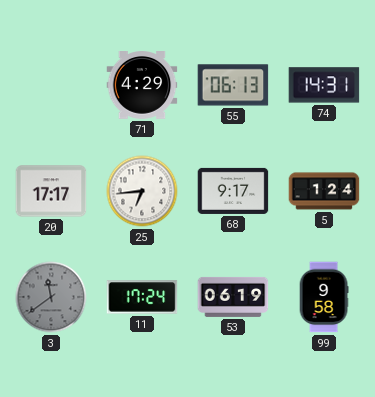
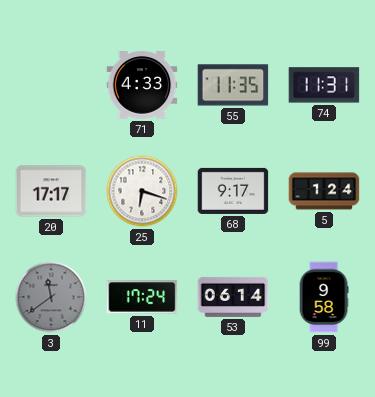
71: 4:29 -> 4:33 (142, 86)
55: 06:13 -> 11:35 (233, 85)
74: 14:31 -> 11:31 (324, 85)
25: 6:44 -> 6:18 (142, 191)
53: 06:19 -> 06:14 (233, 297)
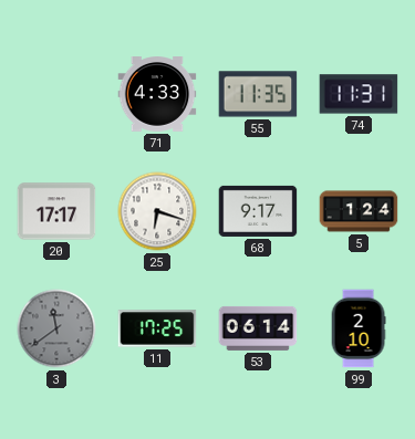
11: 17:24 -> 17:25 (157, 328)
99: 9:58 -> 2:10 (359, 328)
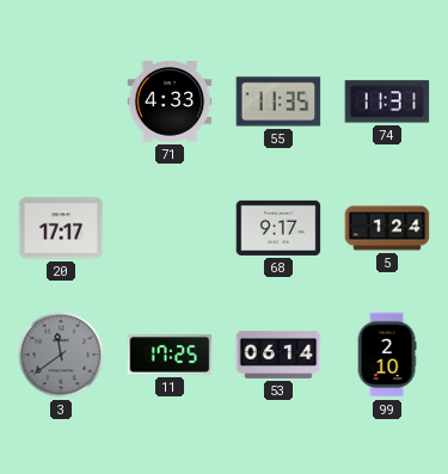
25: 6:18 -> none (157, 211)
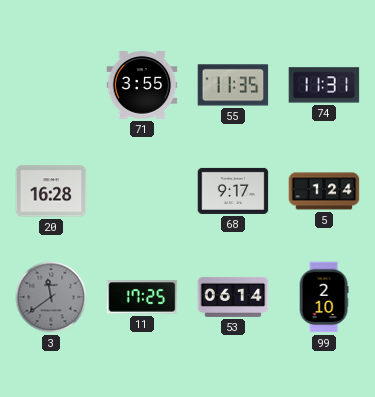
71: 4:33 -> 3:55 (142, 86)
20: 17:17 -> 16:28 (51, 191)
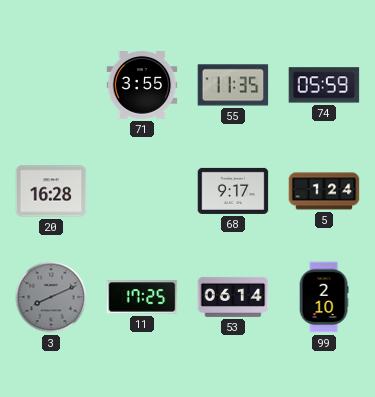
74: 11:31 -> 05:59 (324, 85)
3: 11:39 -> 8:11 (51, 297)
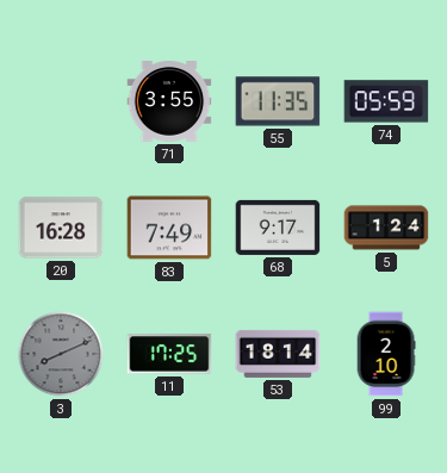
83: none -> 7:49 (169, 228)
53: 06:14 -> 18:14 (278, 354)
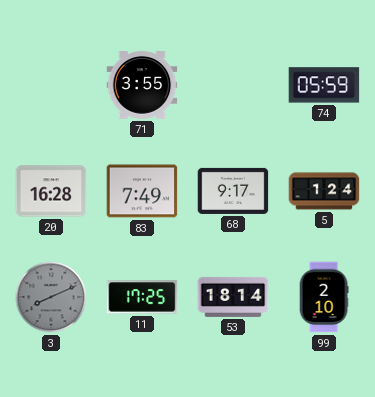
55: 11:35 -> none (278, 101)
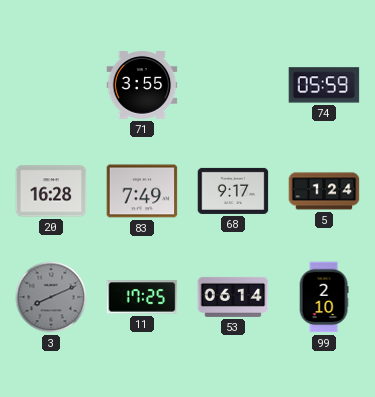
53: 18:14 -> 06:14 (233, 297)
